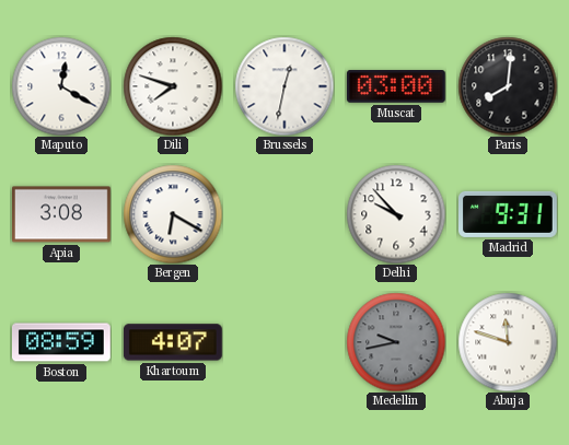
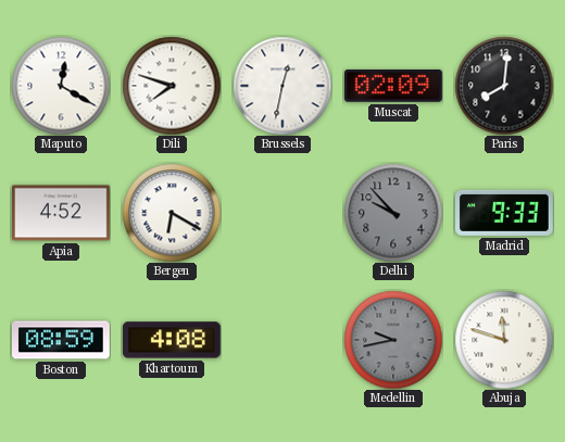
Muscat: 03:00 -> 02:09 (393, 87)
Apia: 3:08 -> 4:52 (62, 213)
Delhi dial: white -> grey (393, 213)
Madrid: 9:31 -> 9:33 (505, 213)
Khartoum: 4:07 -> 4:08 (172, 340)
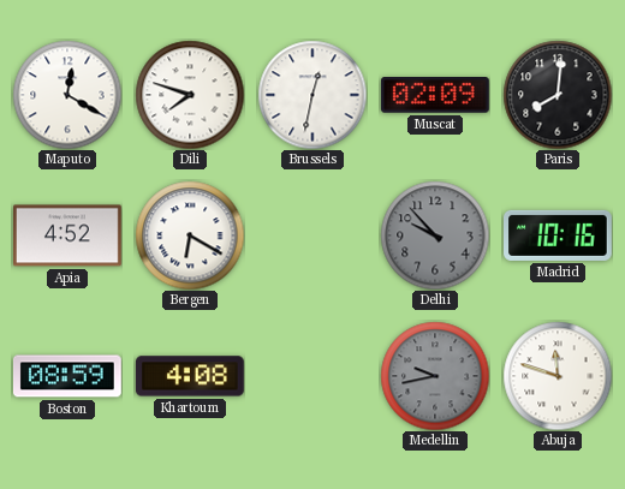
Madrid: 9:33 -> 10:16 (559, 235)
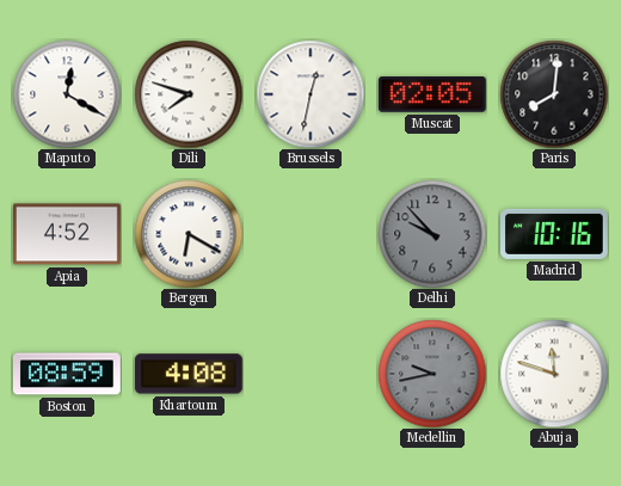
Muscat: 02:09 -> 02:05 (432, 96)
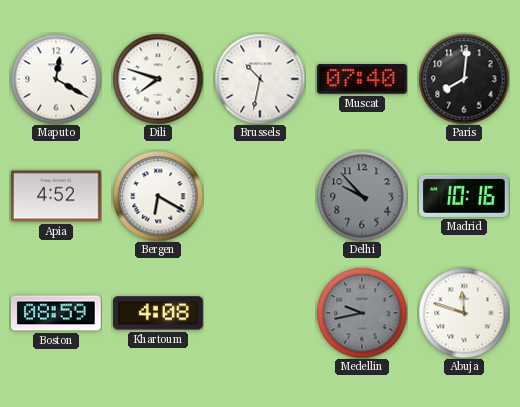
Brussels: 12:32 -> 10:32 (260, 79)
Muscat: 02:05 -> 07:40 (362, 80)
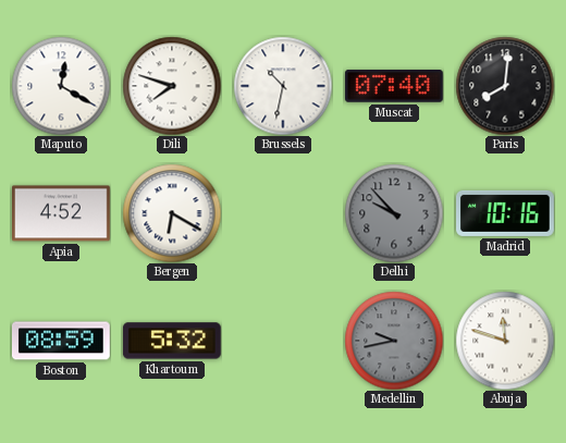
Khartoum: 4:08 -> 5:32 (172, 341)
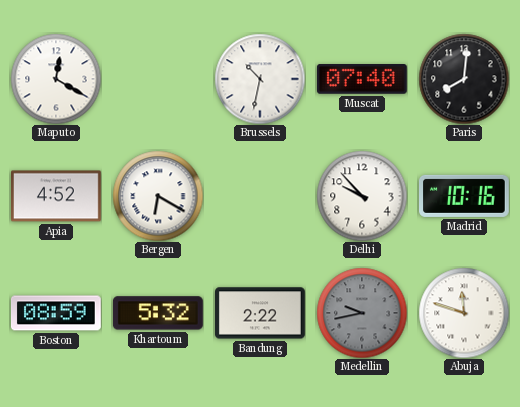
Dili: 7:48 -> none (172, 86)
Delhi dial: grey -> white (362, 196)
Bandung: none -> 2:22 (261, 313)
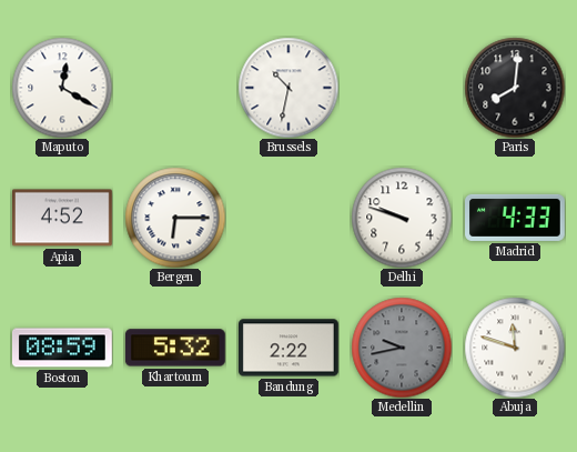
Muscat: 07:40 -> none (362, 80)
Bergen: 6:20 -> 6:15 (175, 218)
Delhi: 9:53 -> 9:48 (402, 218)
Madrid: 10:16 -> 4:33 (516, 218)
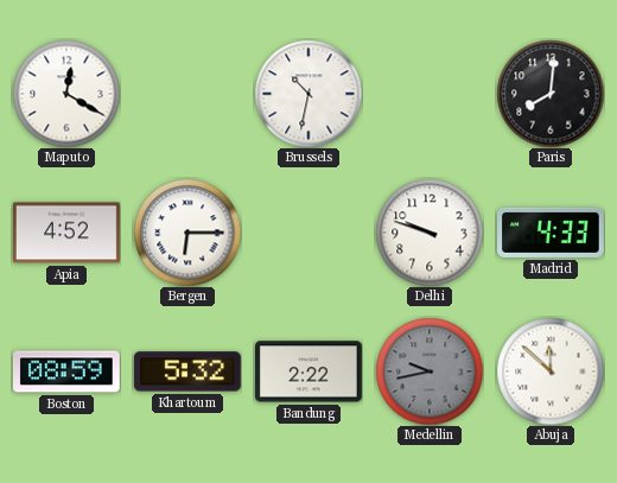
Abuja: 11:48 -> 11:52 (551, 371)
